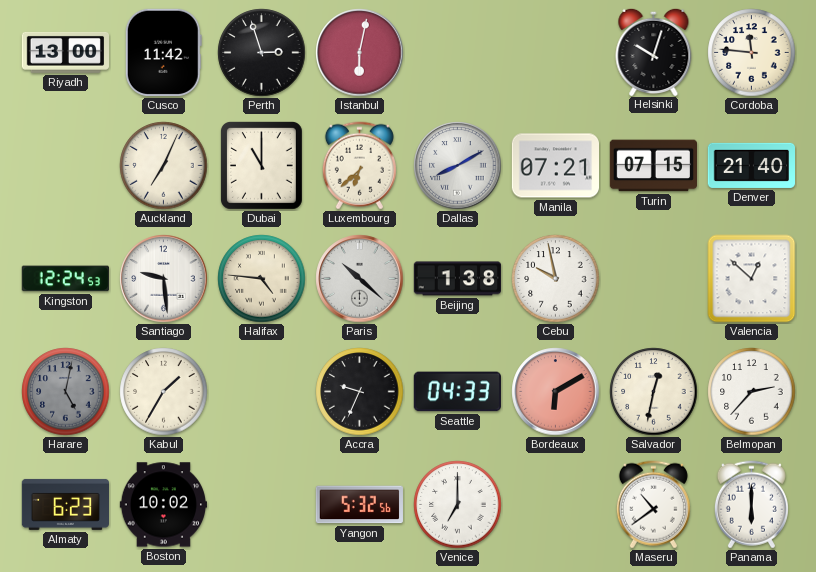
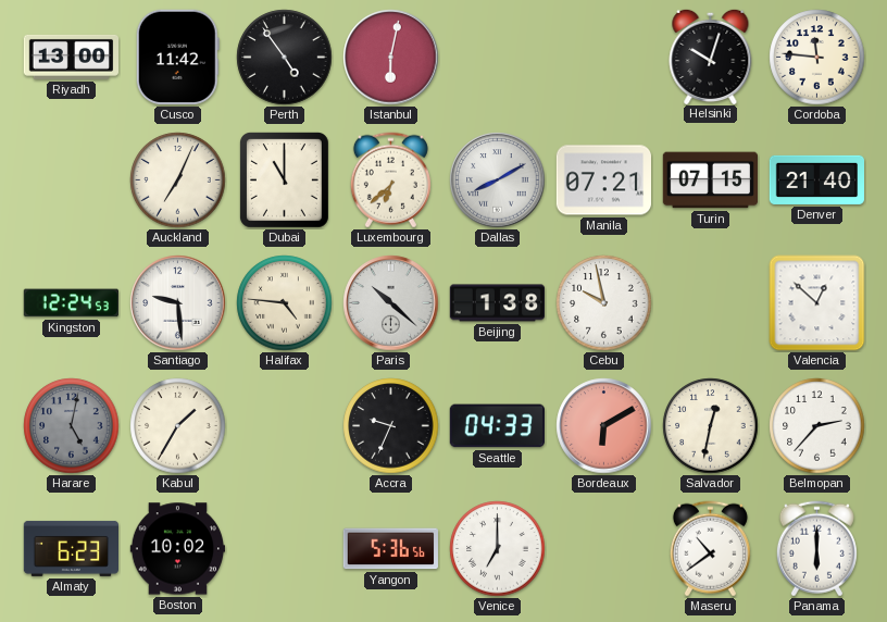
Perth: 2:57 -> 4:54 (285, 58)
Yangon: 5:32 -> 5:36 (390, 549)
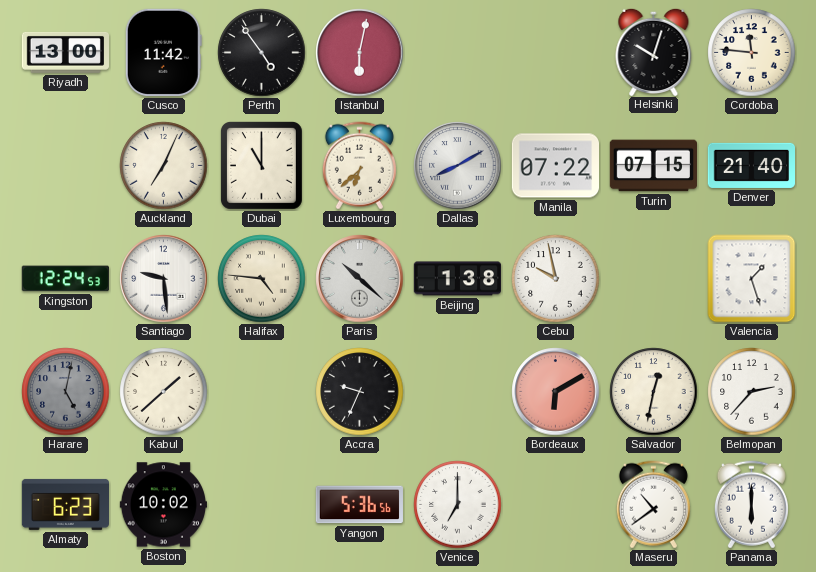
Manila: 07:21 -> 07:22 (555, 166)
Valencia: 12:52 -> 1:27 (752, 279)
Kabul: 1:35 -> 1:38 (164, 392)
Seattle: 04:33 -> none (497, 426)
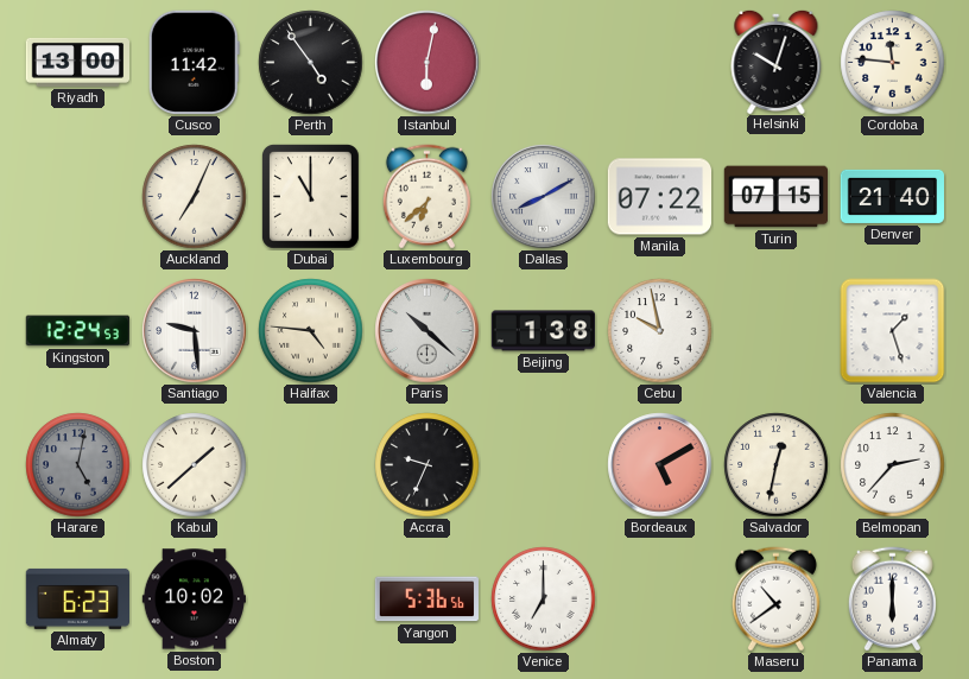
Bordeaux: 6:10 -> 5:10 (660, 465)
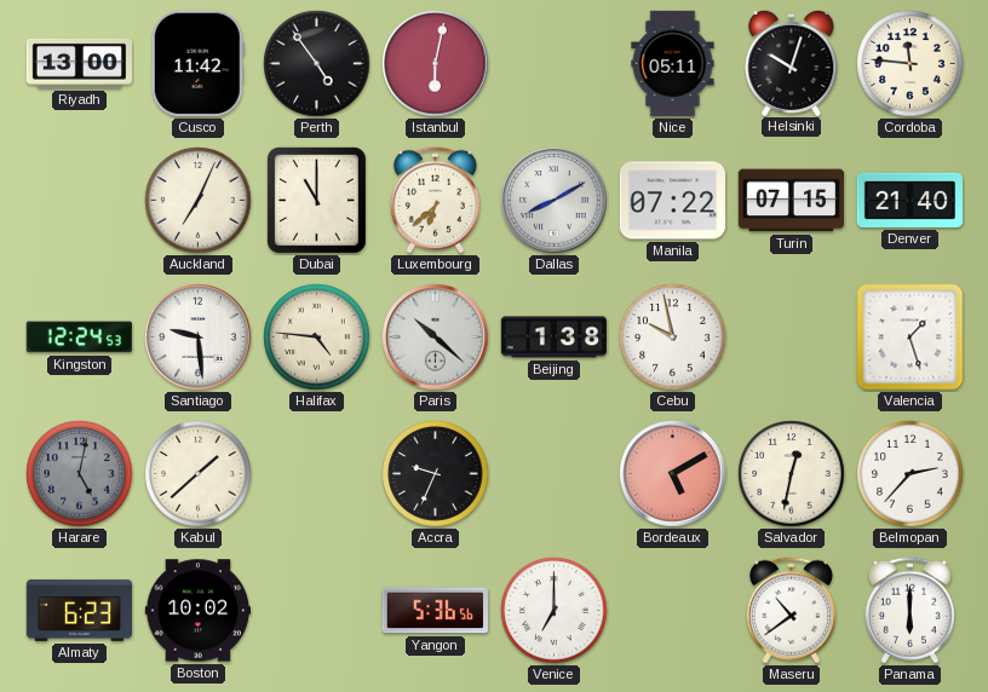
Nice: none -> 05:11 (673, 64)
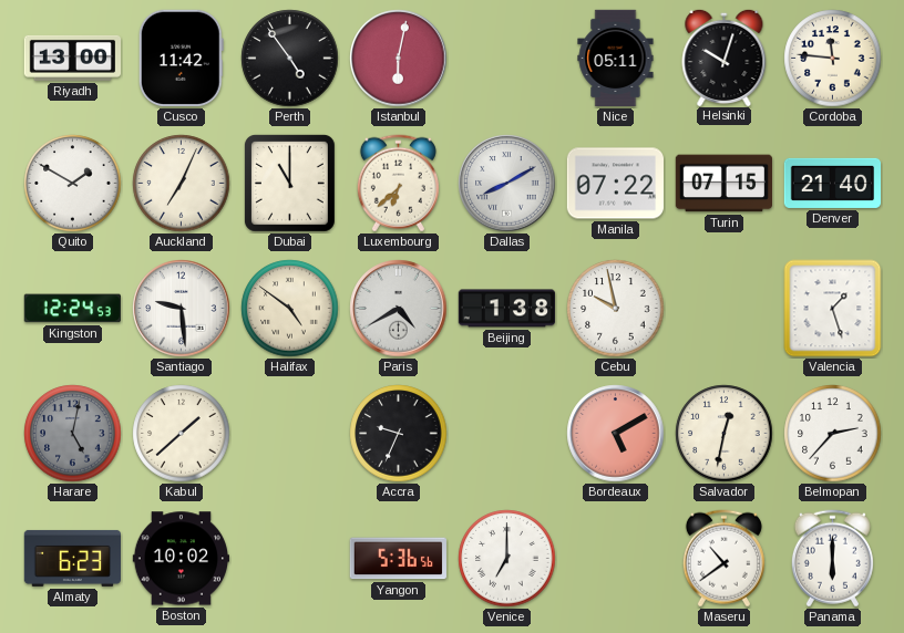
Quito: none -> 1:50 (73, 184)
Halifax: 4:46 -> 4:51 (290, 309)
Paris: 10:22 -> 4:40 (399, 309)
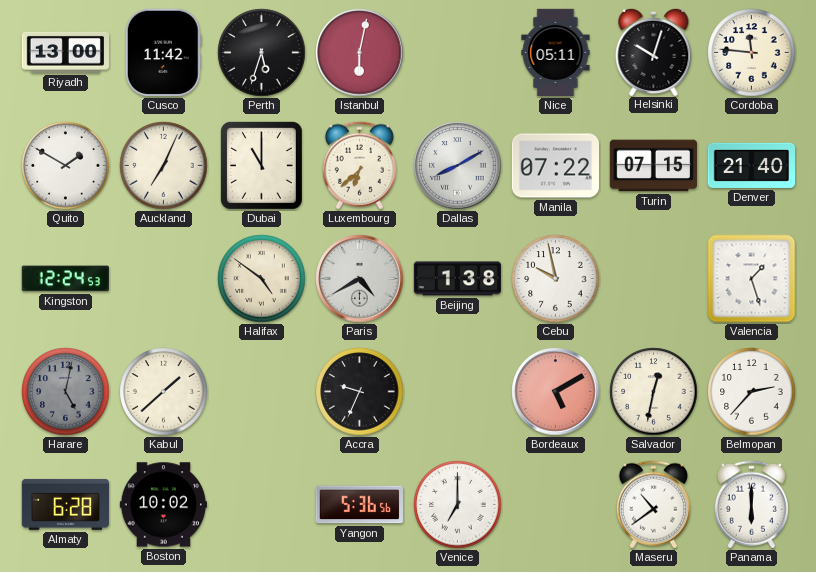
Perth: 4:54 -> 5:33 (262, 53)
Santiago: 9:29 -> none (182, 309)
Almaty: 6:23 -> 6:28 (65, 504)
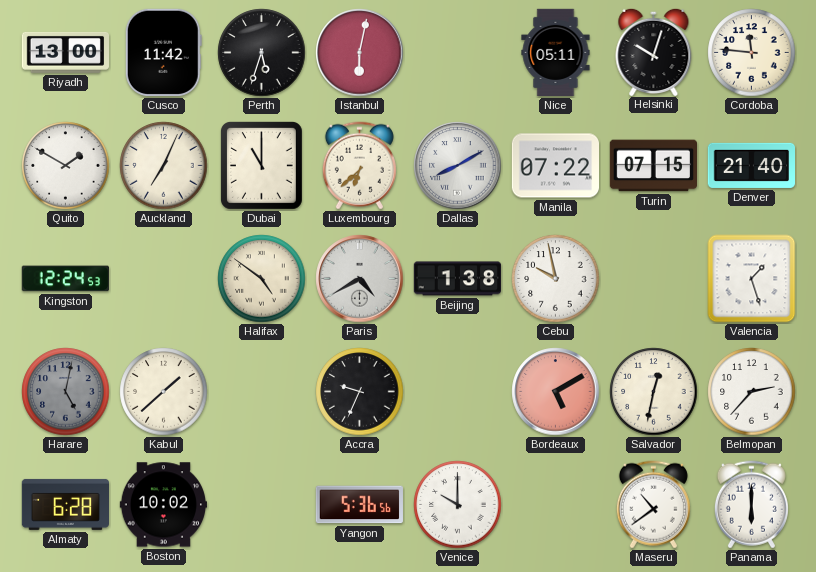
Venice: 7:00 -> 10:00 (458, 505)
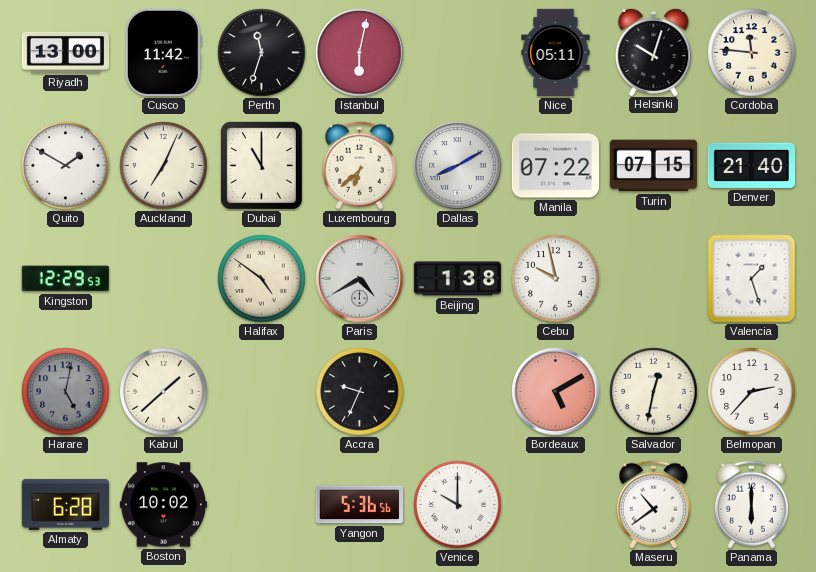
Perth: 5:33 -> 11:33 (262, 53)
Kingston: 12:24 -> 12:29 (65, 279)
